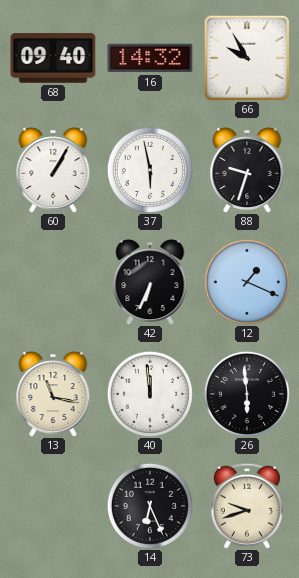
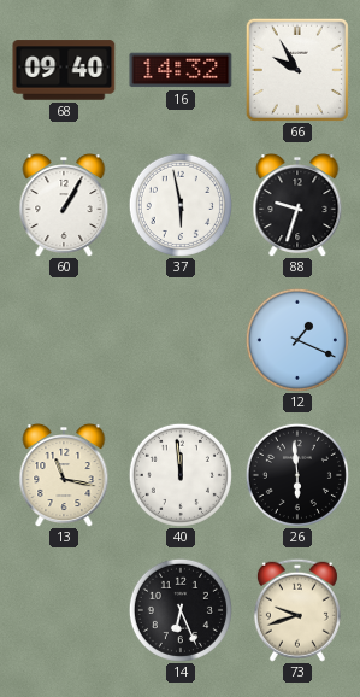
42: 6:34 -> none (150, 283)
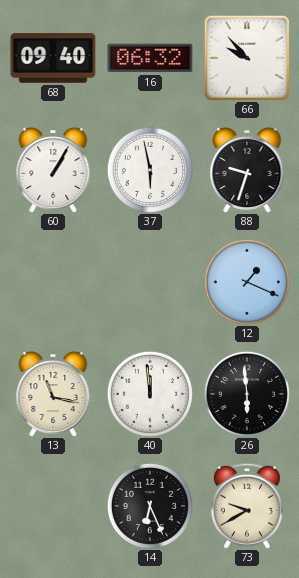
16: 14:32 -> 06:32 (150, 58)
66: 9:55 -> 9:53 (247, 58)
73: 9:42 -> 9:40 (247, 506)
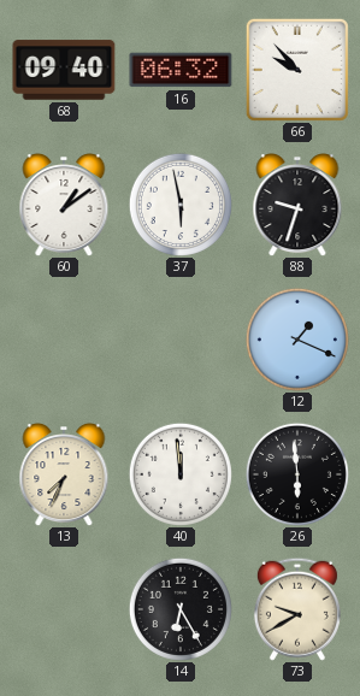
60: 1:05 -> 1:09 (64, 206)
13: 11:17 -> 7:34 (64, 476)
14: 6:26 -> 6:25 (181, 609)
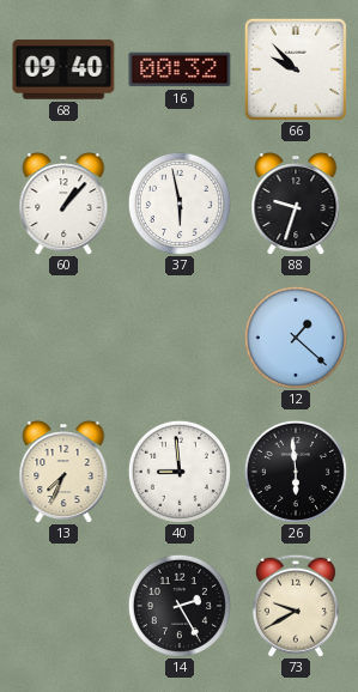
16: 06:32 -> 00:32 (180, 69)
60: 1:09 -> 1:07 (63, 205)
12: 1:19 -> 1:22 (296, 338)
40: 11:59 -> 8:59 (180, 472)
14: 6:25 -> 2:25 (180, 606)
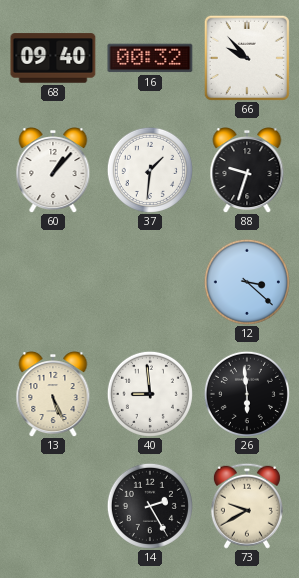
37: 5:58 -> 1:31 (150, 170)
12: 1:22 -> 3:22 (247, 282)
13: 7:34 -> 5:26 (53, 395)
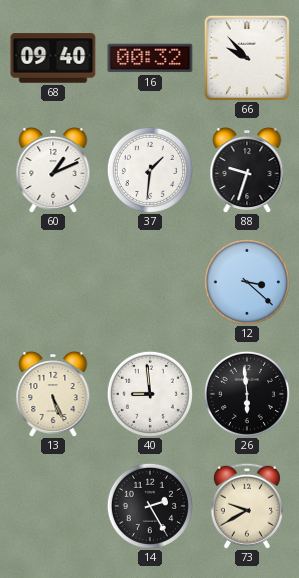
60: 1:07 -> 1:11 (53, 171)
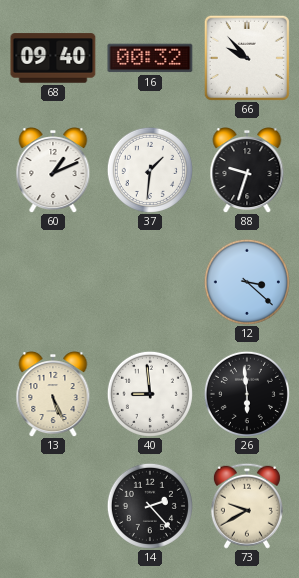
14: 2:25 -> 2:23 (150, 506)
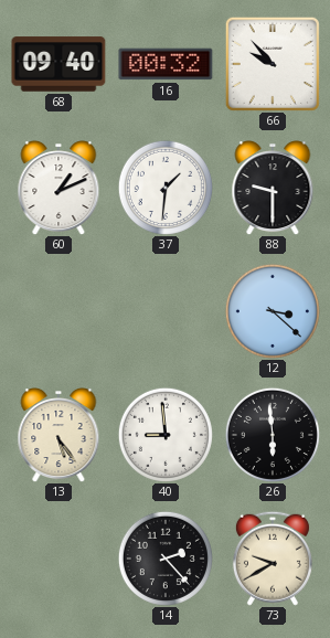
88: 9:33 -> 9:30 (273, 189)
13: 5:26 -> 5:24 (58, 436)
